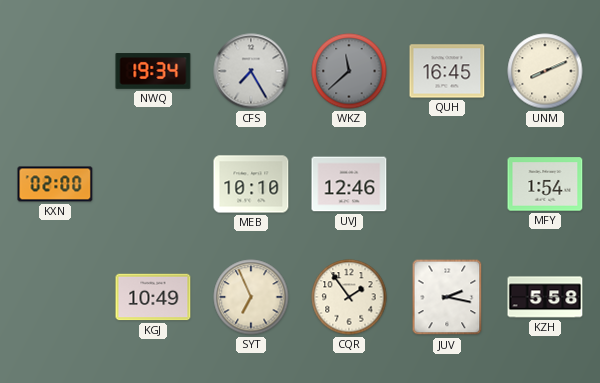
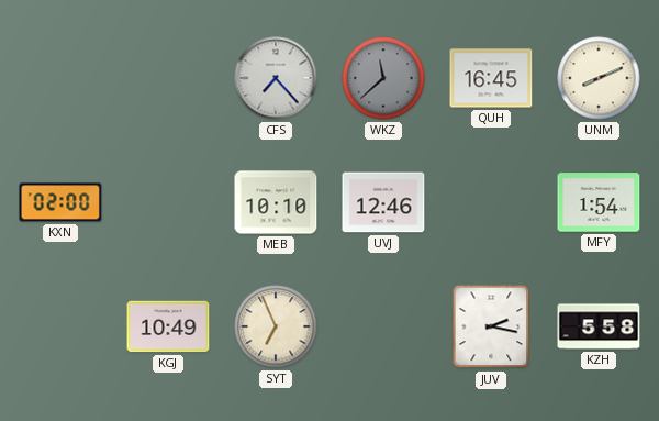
NWQ: 19:34 -> none (153, 71)
CFS: 7:25 -> 7:23 (276, 78)
CQR: 1:54 -> none (349, 297)
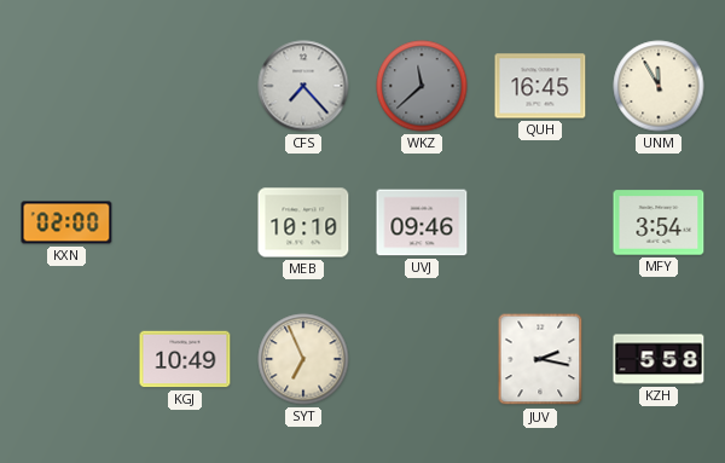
UNM: 8:11 -> 11:55 (659, 86)
UVJ: 12:46 -> 09:46 (422, 222)
MFY: 1:54 -> 3:54 (659, 222)
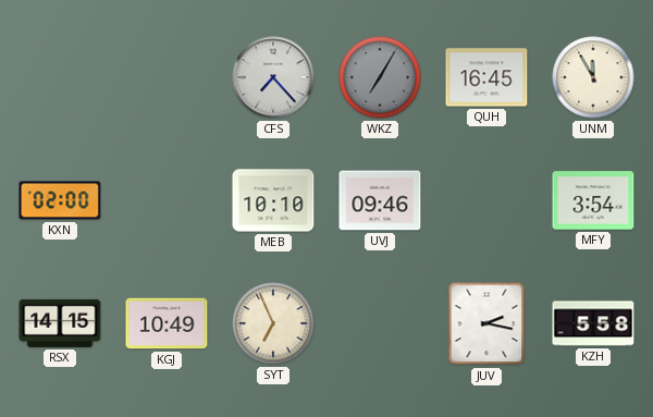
WKZ: 11:38 -> 7:05 (380, 77)
RSX: none -> 14:15 (60, 323)
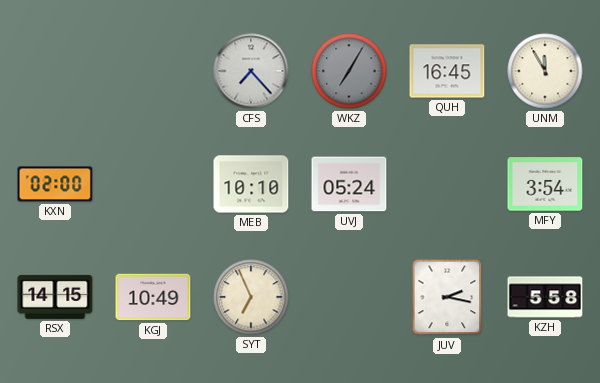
UVJ: 09:46 -> 05:24 (349, 184)
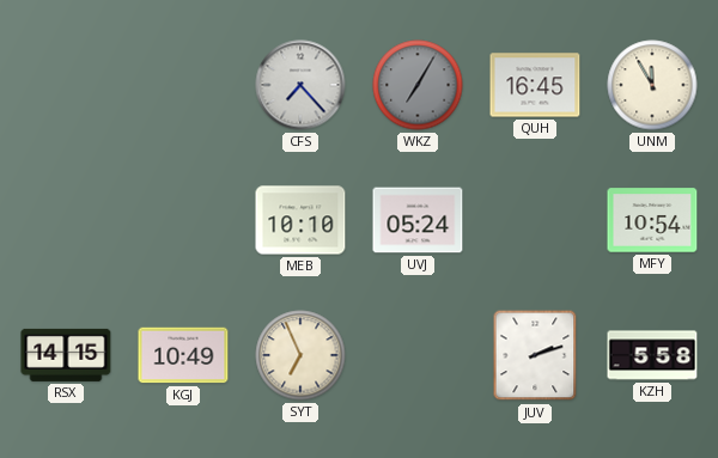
KXN: 02:00 -> none (55, 184)
MFY: 3:54 -> 10:54 (652, 220)
JUV: 2:17 -> 2:12 (535, 355)
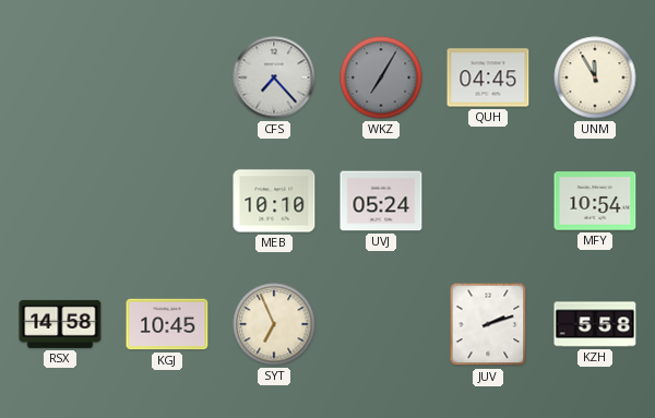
QUH: 16:45 -> 04:45 (488, 77)
RSX: 14:15 -> 14:58 (60, 324)
KGJ: 10:49 -> 10:45 (167, 324)
